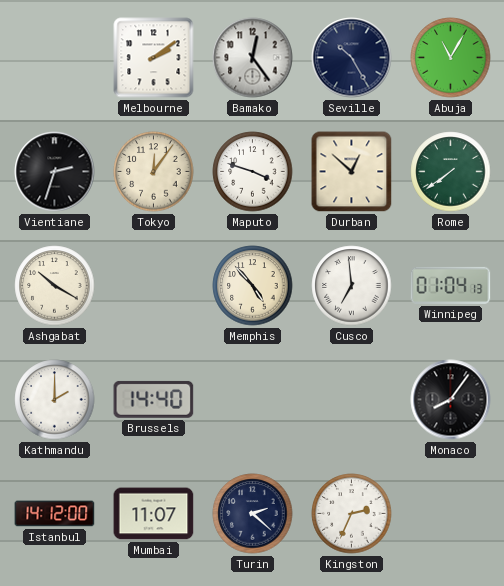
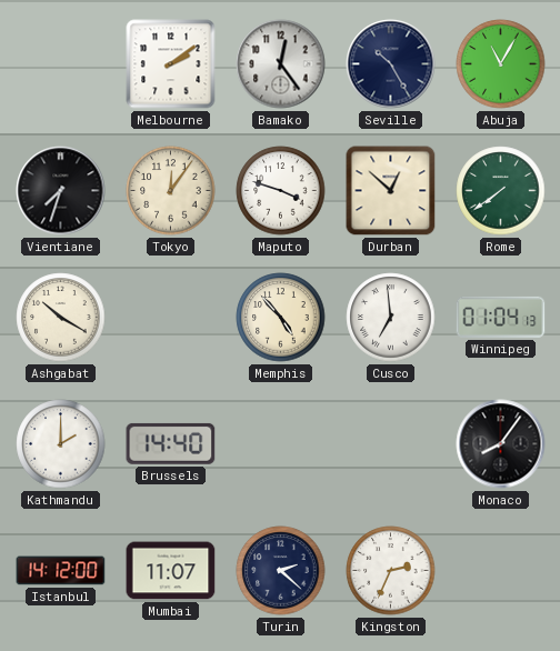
Vientiane: 2:33 -> 7:33 (61, 191)
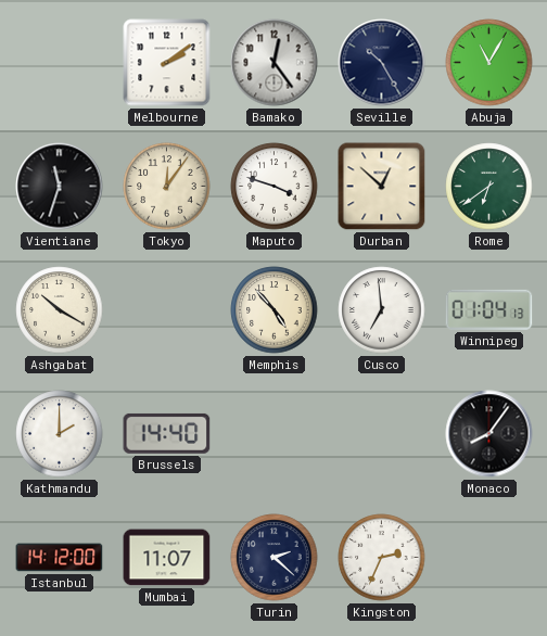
Vientiane: 7:33 -> 11:33 (60, 187)
Rome: 7:39 -> 6:39 (489, 187)
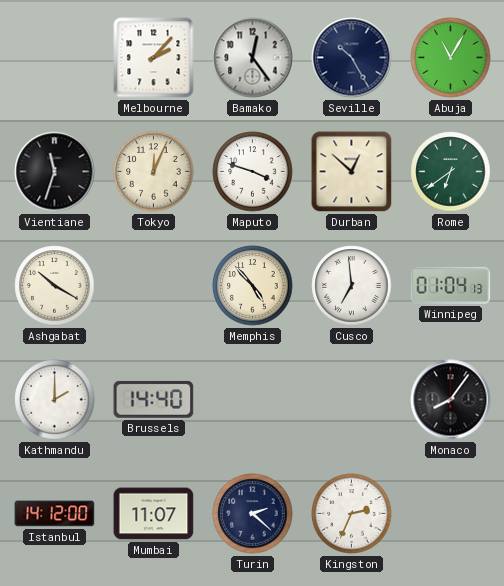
Melbourne: 2:09 -> 2:07 (154, 58)
Tokyo: 12:06 -> 12:04 (154, 172)
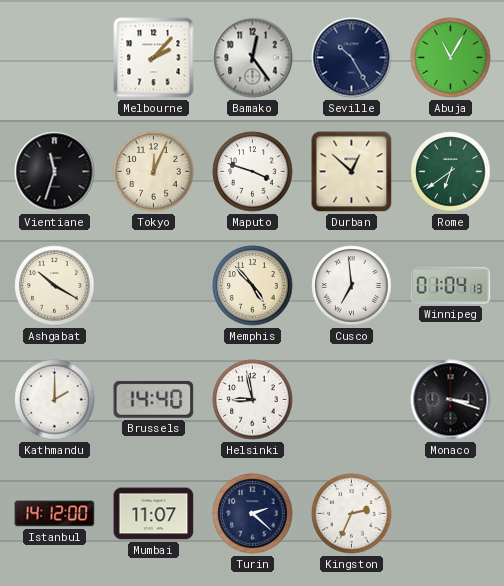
Helsinki: none -> 8:58 (253, 400)
Monaco: 8:06 -> 3:18 (451, 400)
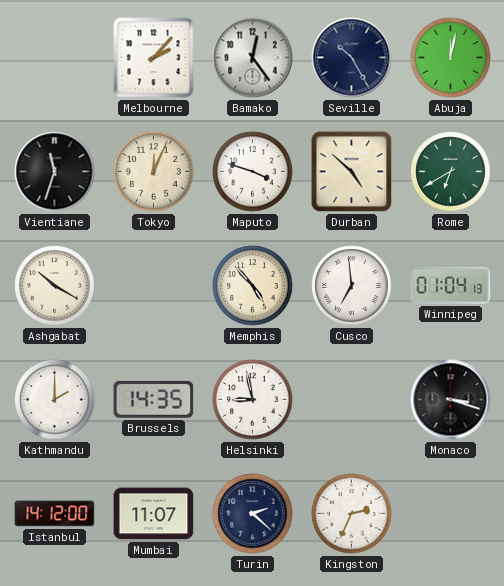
Abuja: 11:05 -> 12:02 (451, 58)
Durban: 12:52 -> 4:52 (352, 172)
Rome: 6:39 -> 6:40 (451, 172)
Brussels: 14:40 -> 14:35 (154, 399)
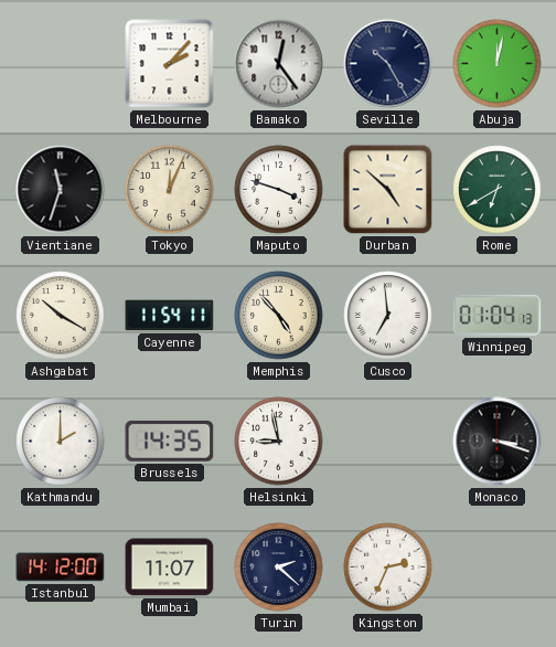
Cayenne: none -> 11:54 (170, 316)
